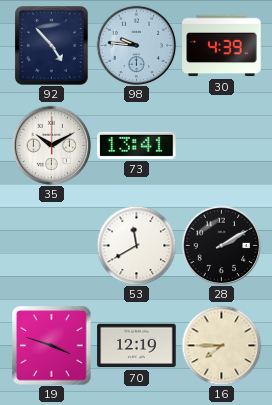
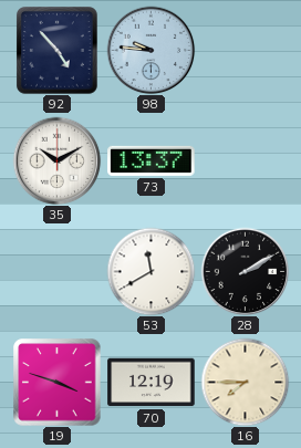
30: 4:39 -> none (222, 46)
73: 13:41 -> 13:37 (152, 160)
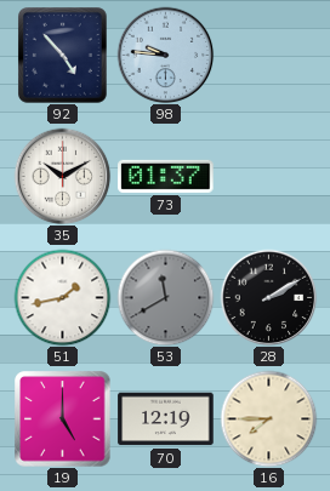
73: 13:37 -> 01:37 (166, 176)
51: none -> 1:43 (62, 297)
53 dial: white -> grey (165, 297)
19: 3:48 -> 5:00 (63, 419)
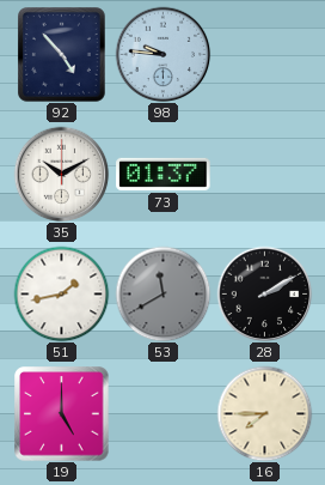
70: 12:19 -> none (166, 419)
